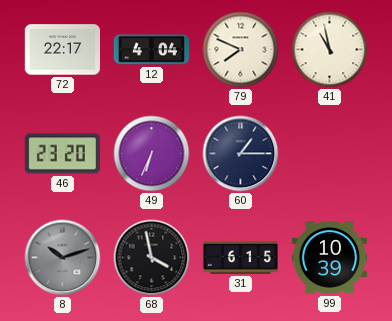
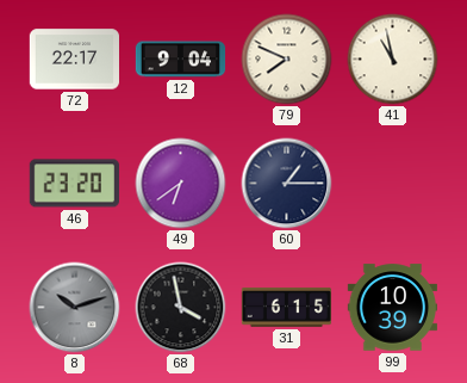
12: 4:04 -> 9:04 (181, 60)
49: 6:34 -> 6:39 (181, 184)
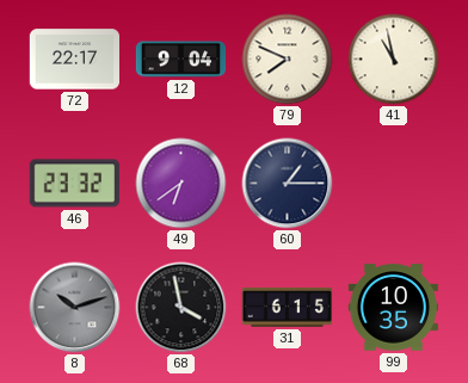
46: 23:20 -> 23:32 (74, 184)
99: 10:39 -> 10:35 (393, 308)
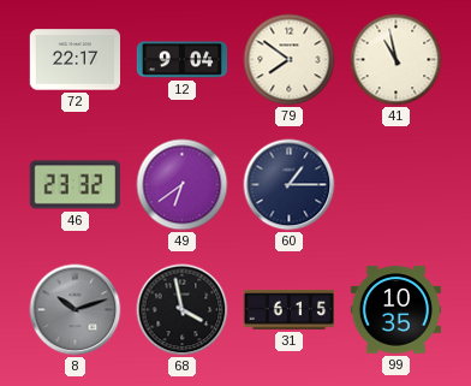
79: 7:49 -> 7:51 (290, 60)
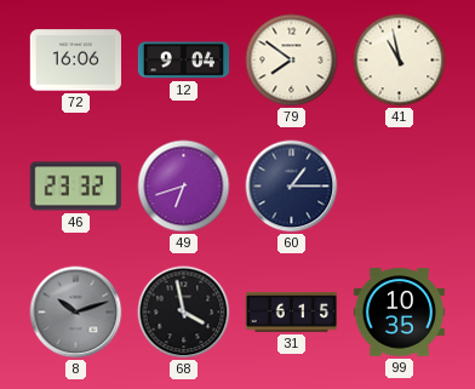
72: 22:17 -> 16:06 (75, 61)
49: 6:39 -> 6:42 (184, 187)
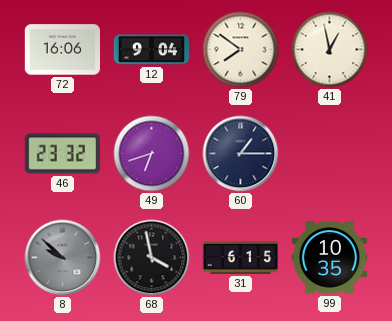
41: 10:58 -> 12:58 (330, 50)
8: 10:12 -> 9:52 (63, 258)
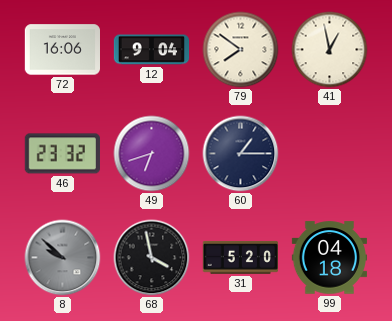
31: 6:15 -> 5:20 (240, 257)
99: 10:35 -> 04:18 (329, 258)
